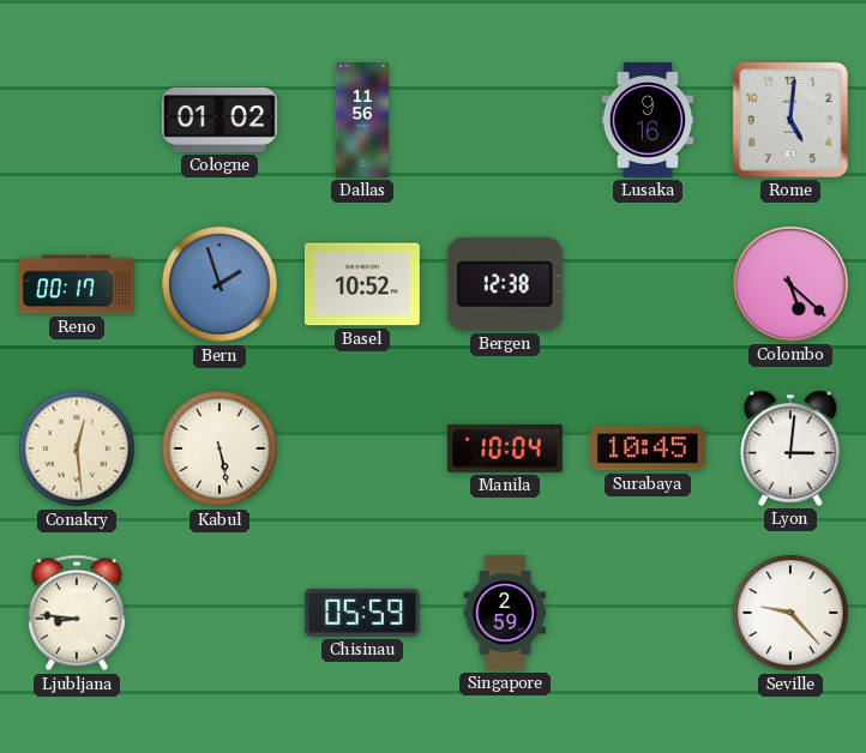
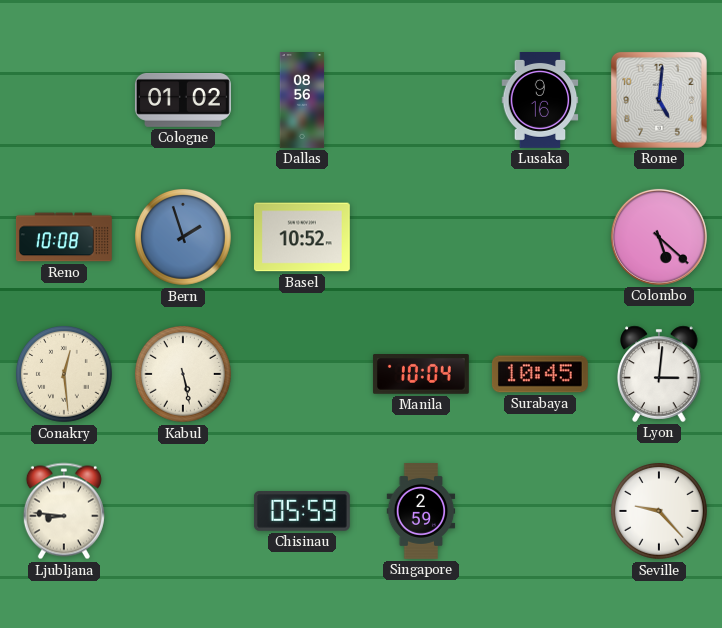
Dallas: 11:56 -> 08:56 (302, 101)
Reno: 00:17 -> 10:08 (64, 237)
Bergen: 12:38 -> none (505, 284)
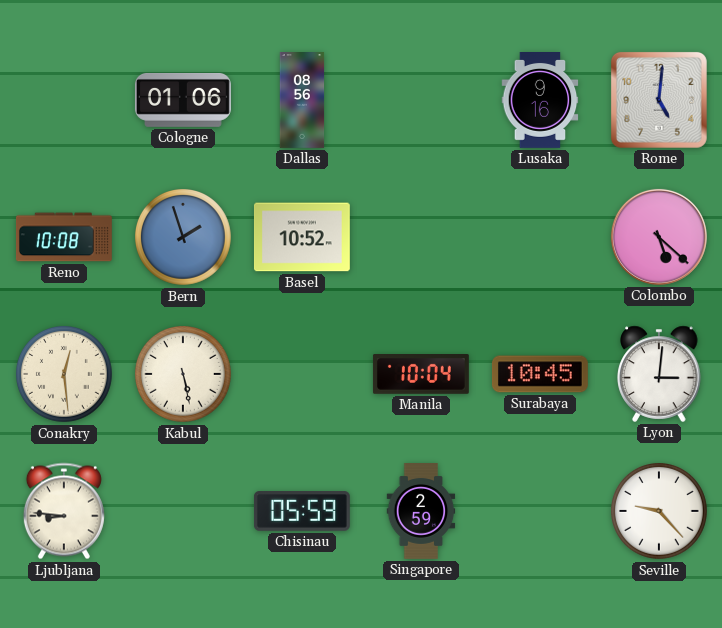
Cologne: 01:02 -> 01:06 (183, 100)
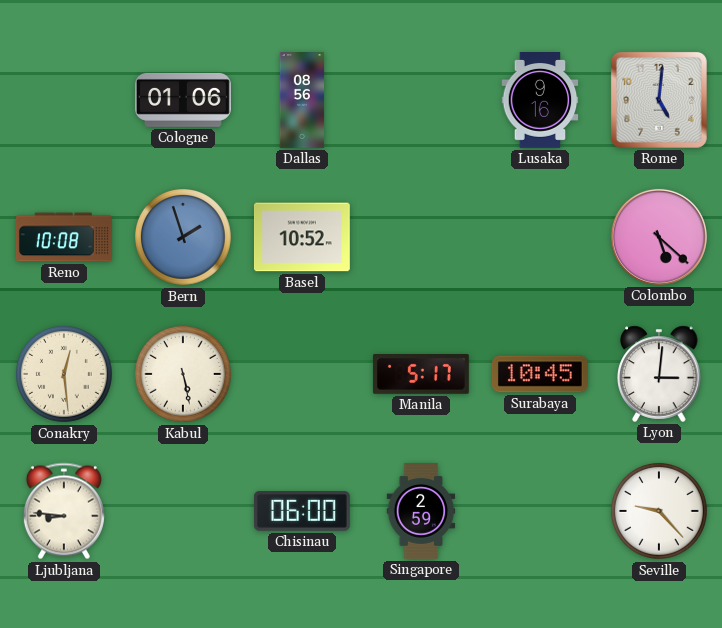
Manila: 10:04 -> 5:17 (421, 375)
Chisinau: 05:59 -> 06:00 (302, 511)
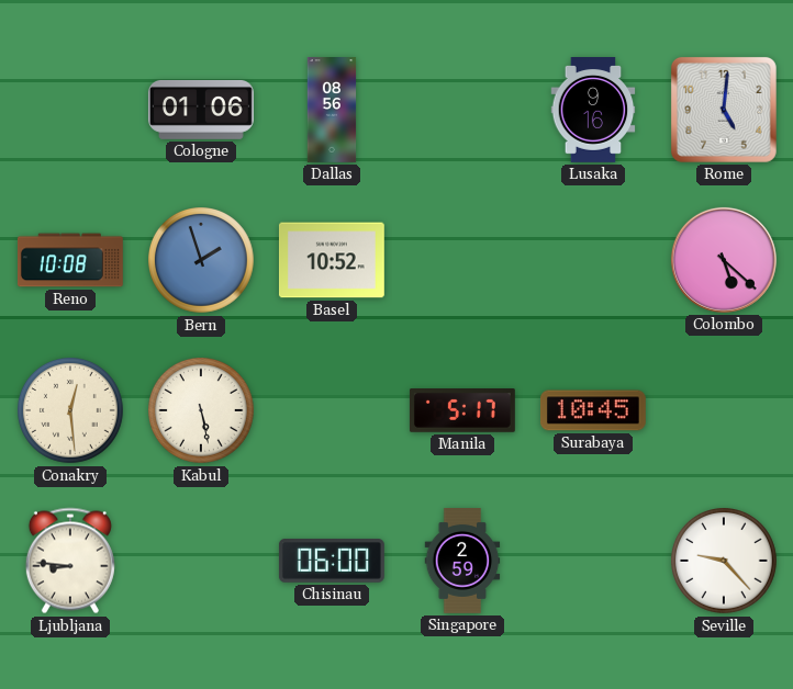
Lyon: 3:01 -> none (659, 374)
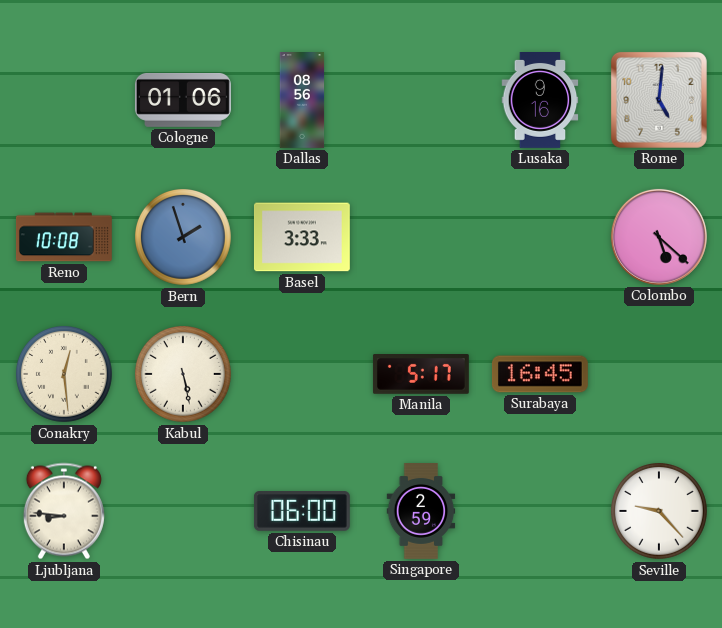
Basel: 10:52 -> 3:33 (302, 237)
Surabaya: 10:45 -> 16:45 (540, 374)
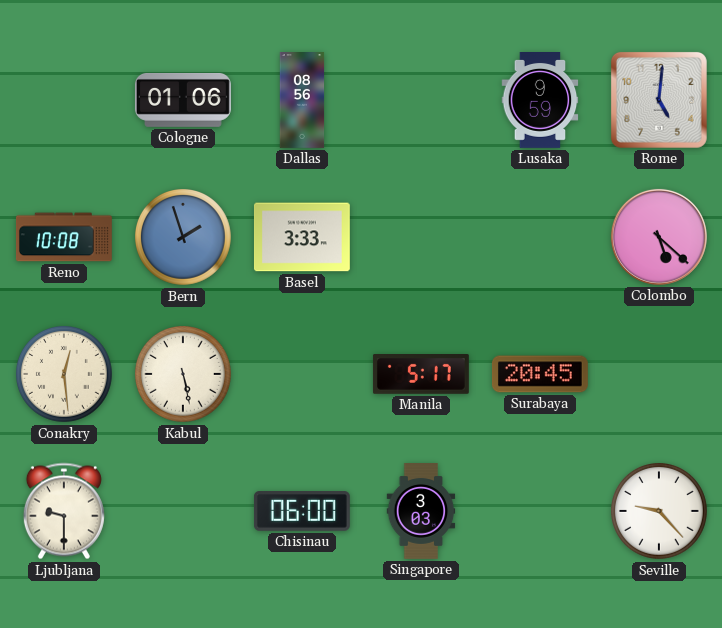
Lusaka: 9:16 -> 9:59 (540, 101)
Surabaya: 16:45 -> 20:45 (540, 374)
Ljubljana: 8:46 -> 9:30 (64, 511)
Singapore: 2:59 -> 3:03 (421, 512)
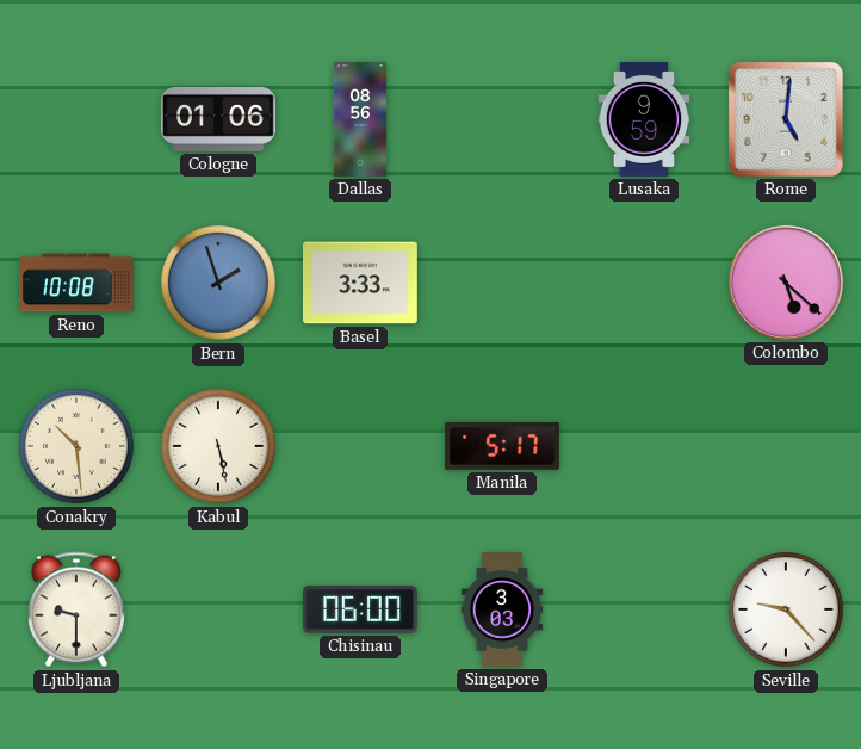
Conakry: 12:29 -> 10:29 (78, 447)
Surabaya: 20:45 -> none (540, 374)
